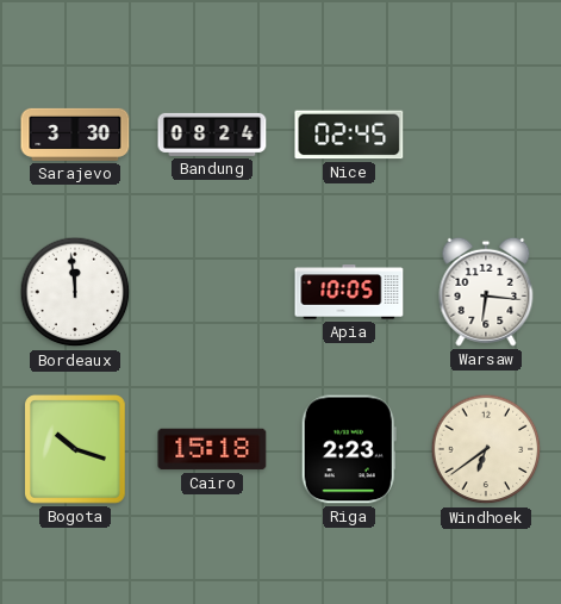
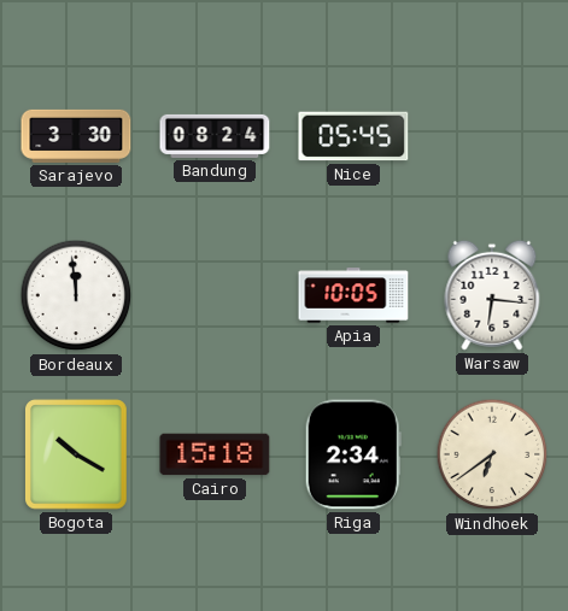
Nice: 02:45 -> 05:45 (353, 136)
Bogota: 10:18 -> 10:20 (77, 456)
Riga: 2:23 -> 2:34 (353, 454)
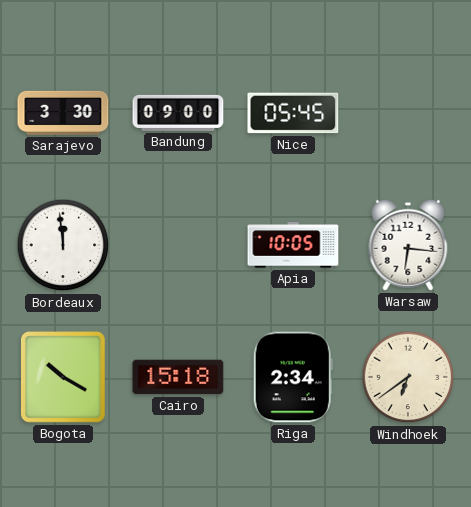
Bandung: 08:24 -> 09:00 (178, 113)
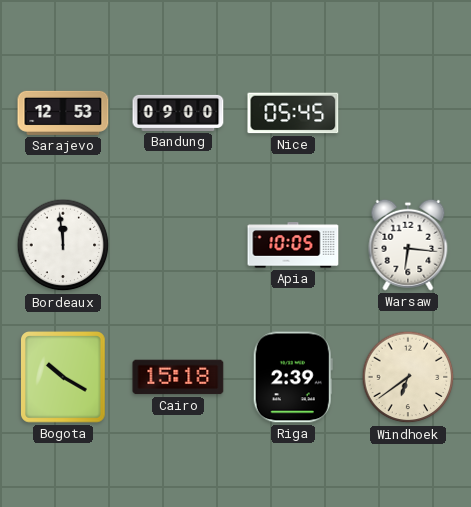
Sarajevo: 3:30 -> 12:53 (63, 113)
Riga: 2:34 -> 2:39 (293, 377)
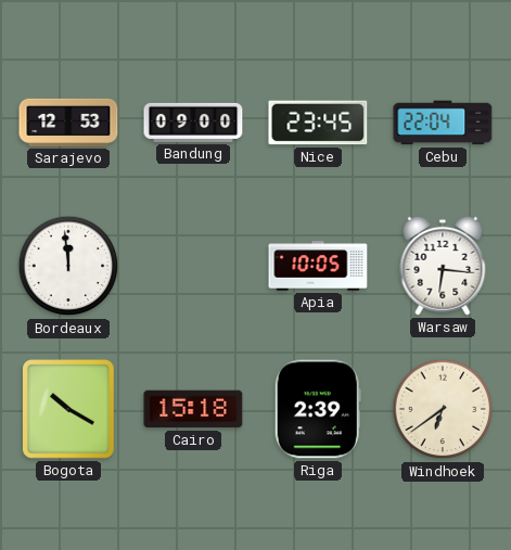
Nice: 05:45 -> 23:45 (318, 123)
Cebu: none -> 22:04 (443, 123)
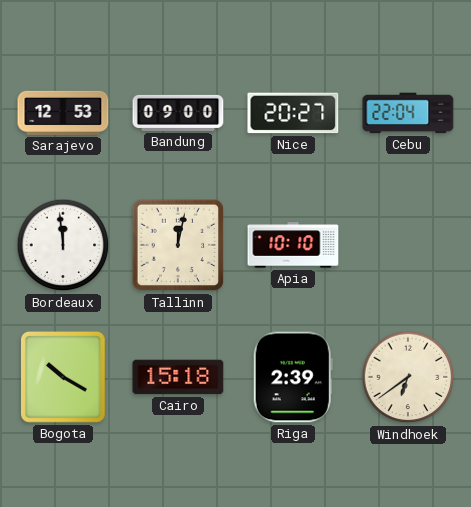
Nice: 23:45 -> 20:27 (293, 113)
Tallinn: none -> 12:02 (178, 245)
Apia: 10:05 -> 10:10 (293, 245)
Warsaw: 6:16 -> none (443, 266)
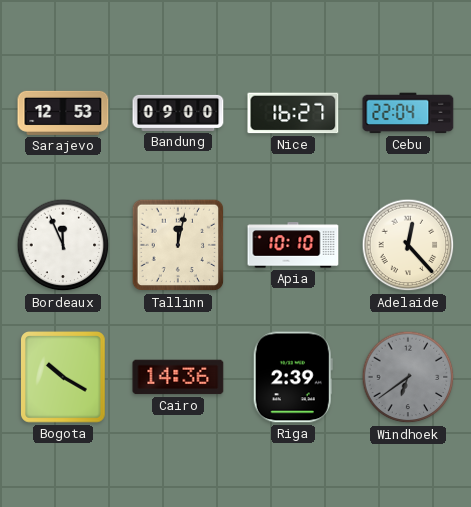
Nice: 20:27 -> 16:27 (293, 113)
Bordeaux: 11:59 -> 11:56 (63, 245)
Adelaide: none -> 12:23 (408, 245)
Cairo: 15:18 -> 14:36 (178, 377)
Windhoek dial: cream -> grey (408, 377)
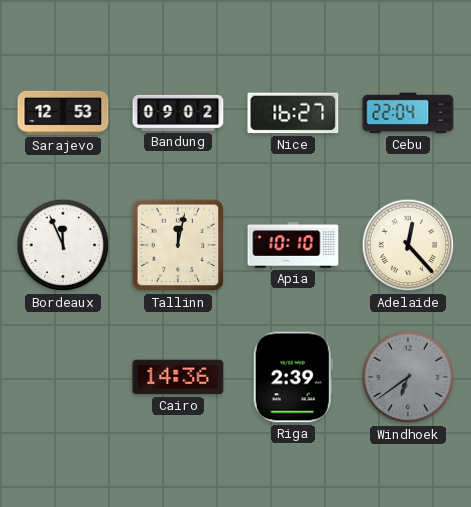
Bandung: 09:00 -> 09:02 (178, 113)
Bogota: 10:20 -> none (64, 378)
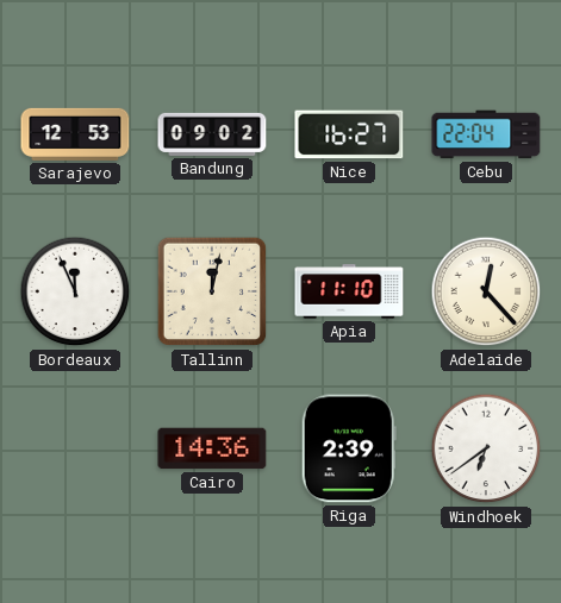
Apia: 10:10 -> 11:10 (349, 291)
Windhoek dial: grey -> white (486, 448)
